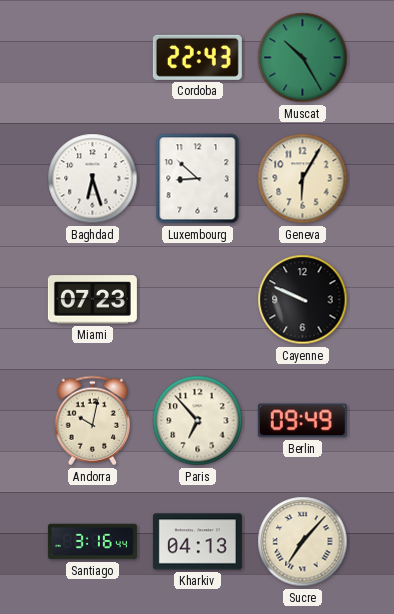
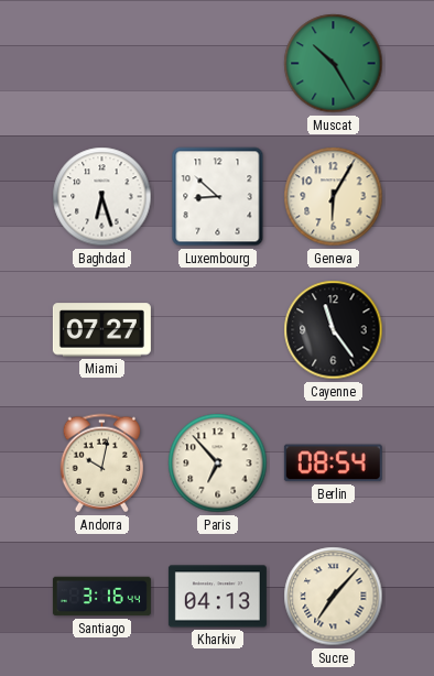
Cordoba: 22:43 -> none (197, 57)
Miami: 07:23 -> 07:27 (101, 330)
Cayenne: 9:49 -> 11:24 (334, 330)
Berlin: 09:49 -> 08:54 (333, 464)
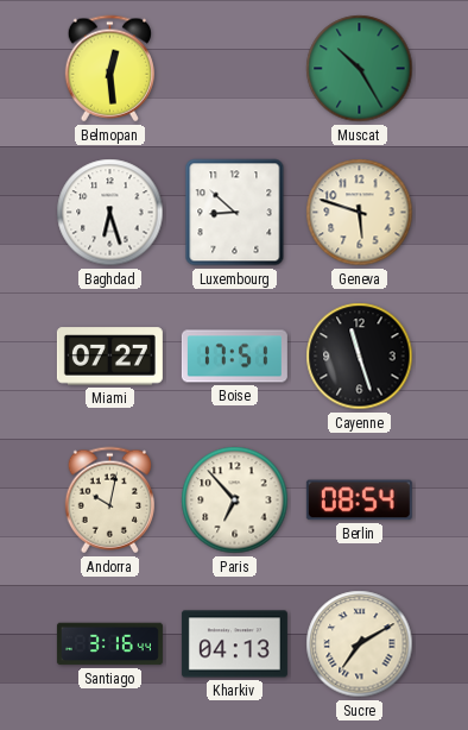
Belmopan: none -> 12:29 (109, 69)
Geneva: 6:05 -> 5:48 (360, 213)
Boise: none -> 17:51 (234, 357)
Cayenne: 11:24 -> 11:27 (360, 357)
Sucre: 7:07 -> 7:10 (360, 644)
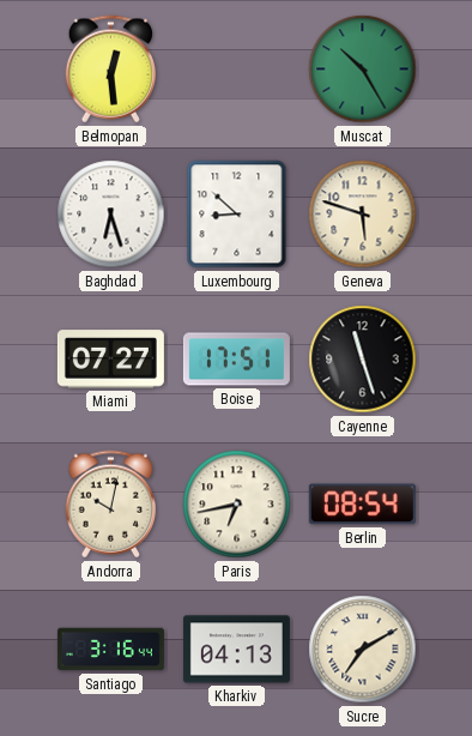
Paris: 6:53 -> 6:43 (237, 505)
